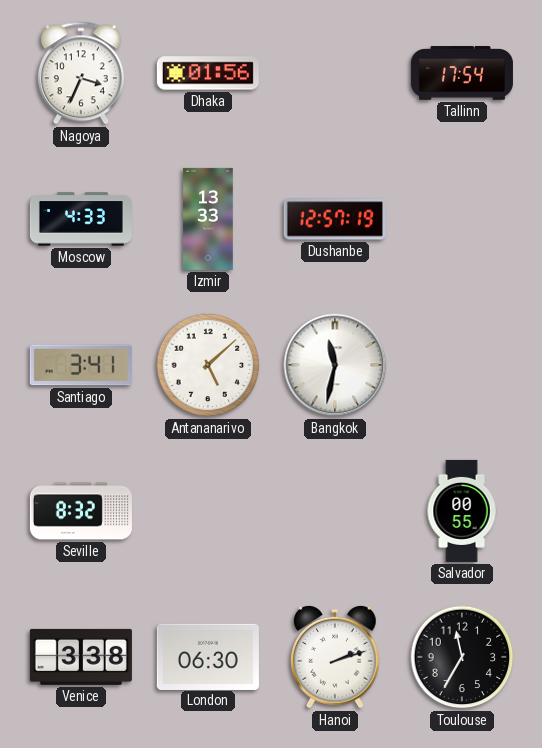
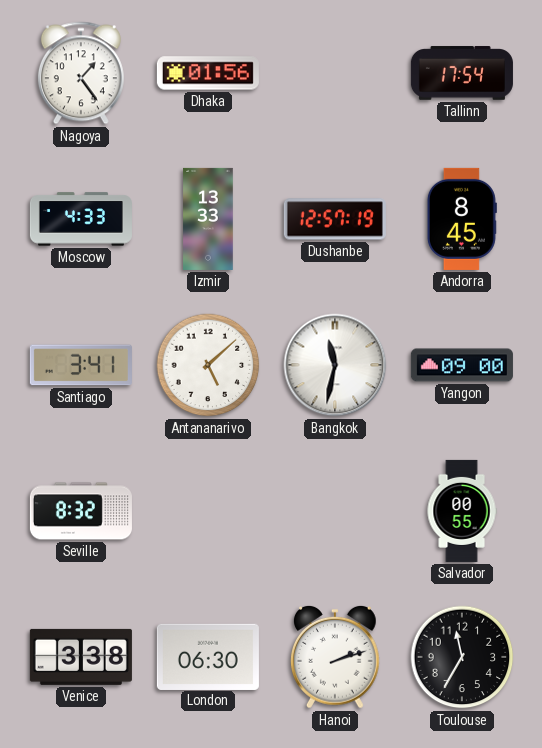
Nagoya: 3:34 -> 1:24 (81, 73)
Andorra: none -> 8:45 (462, 219)
Yangon: none -> 09:00 (462, 365)
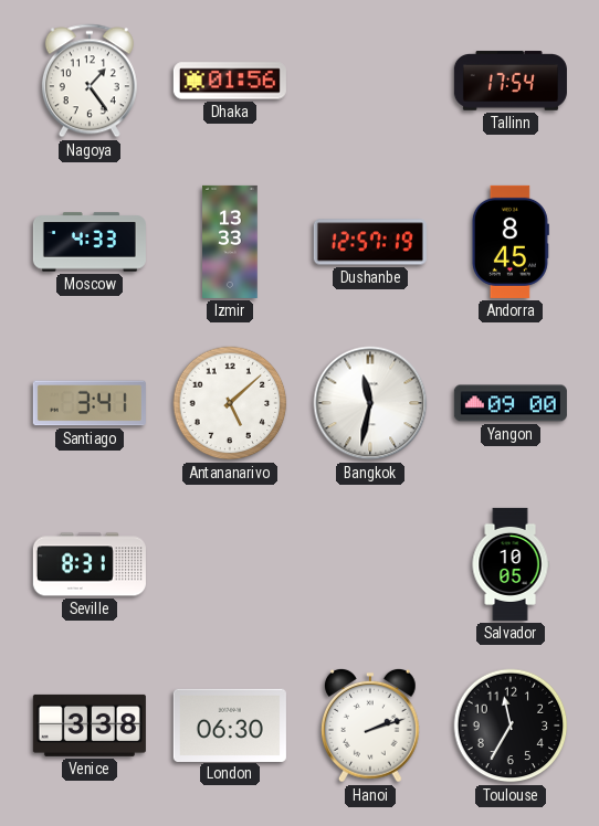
Seville: 8:32 -> 8:31 (90, 564)
Salvador: 00:55 -> 10:05 (511, 564)
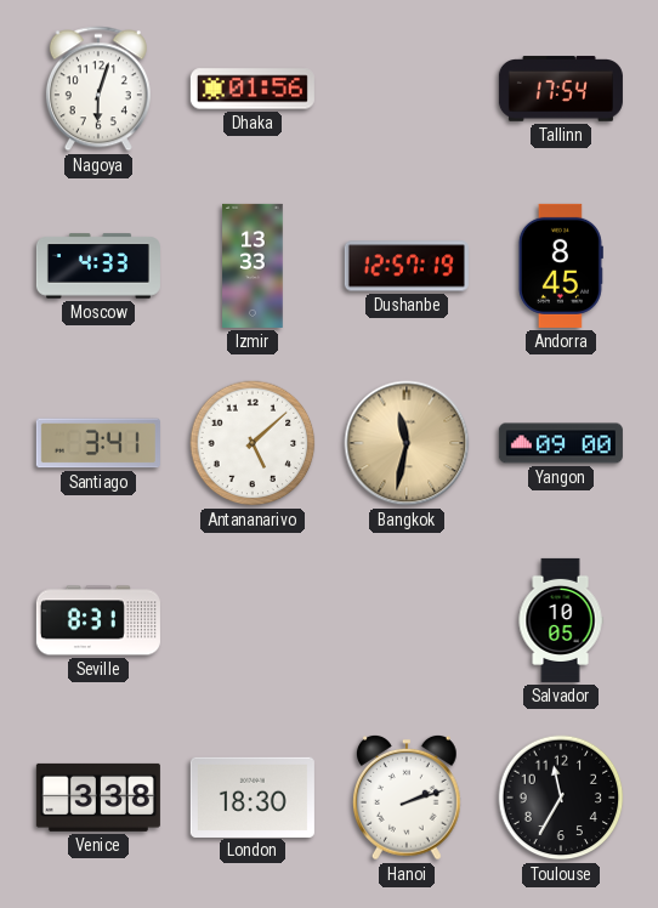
Nagoya: 1:24 -> 6:03 (98, 89)
Bangkok dial: white -> champagne (407, 443)
London: 06:30 -> 18:30 (253, 796)
